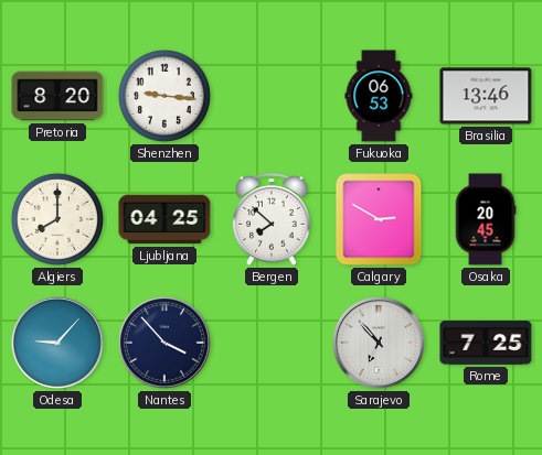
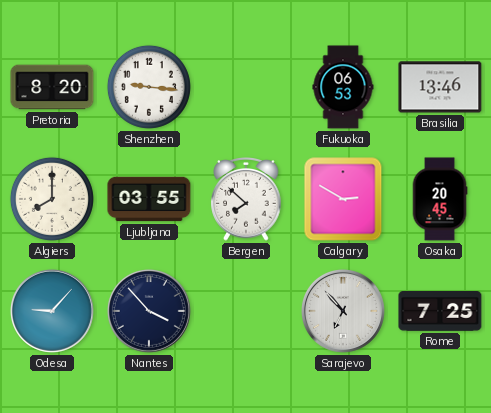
Ljubljana: 04:25 -> 03:55 (149, 199)
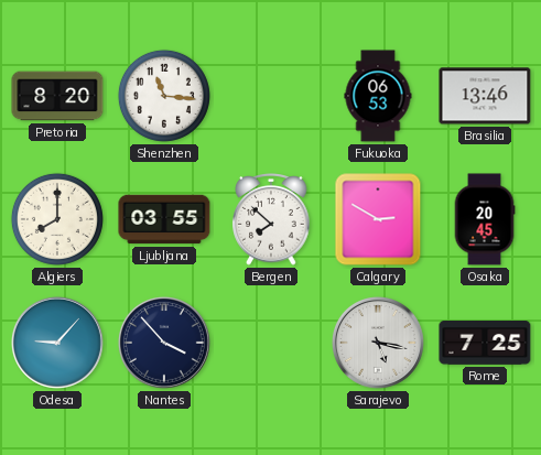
Shenzhen: 9:16 -> 11:16 (164, 96)
Sarajevo: 6:53 -> 5:17 (378, 343)
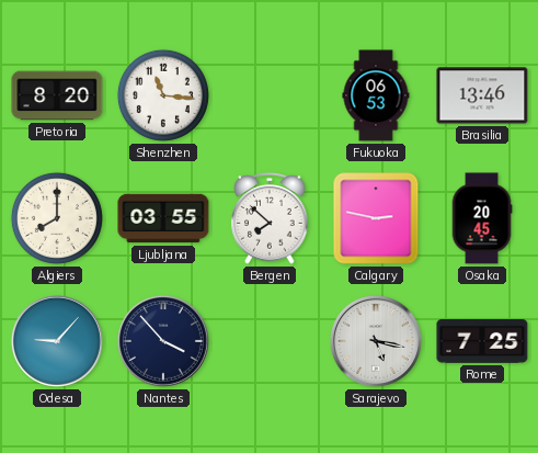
Calgary: 2:50 -> 2:47 (376, 218)
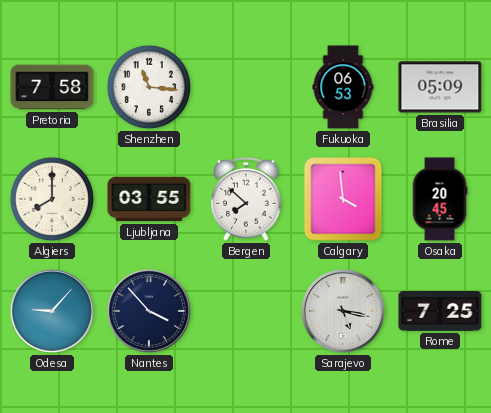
Pretoria: 8:20 -> 7:58 (52, 87)
Brasilia: 13:46 -> 05:09 (440, 87)
Calgary: 2:47 -> 3:59 (343, 199)
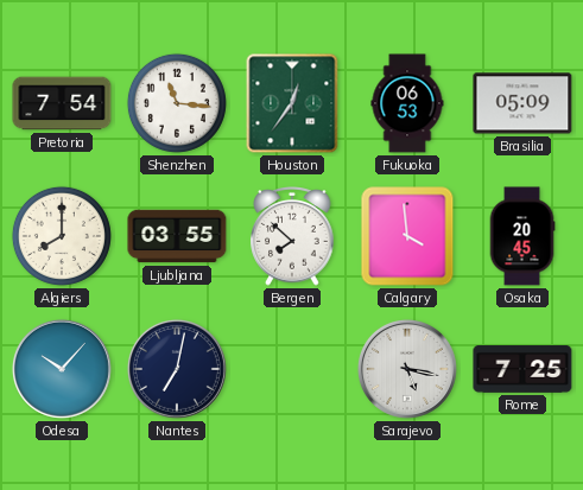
Pretoria: 7:58 -> 7:54 (62, 103)
Houston: none -> 12:36 (292, 103)
Odesa: 9:07 -> 10:07 (62, 369)
Nantes: 3:53 -> 7:02 (177, 369)
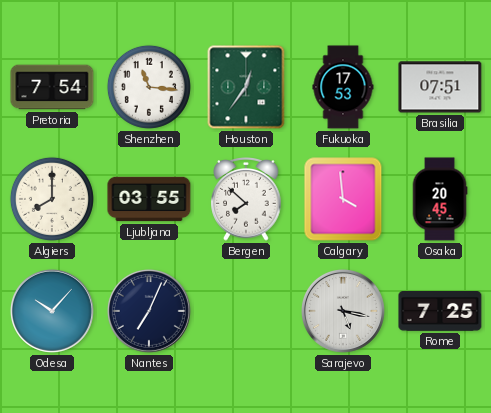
Fukuoka: 06:53 -> 17:53 (343, 87)
Brasilia: 05:09 -> 07:51 (440, 87)
Nantes: 7:02 -> 7:04 (149, 311)
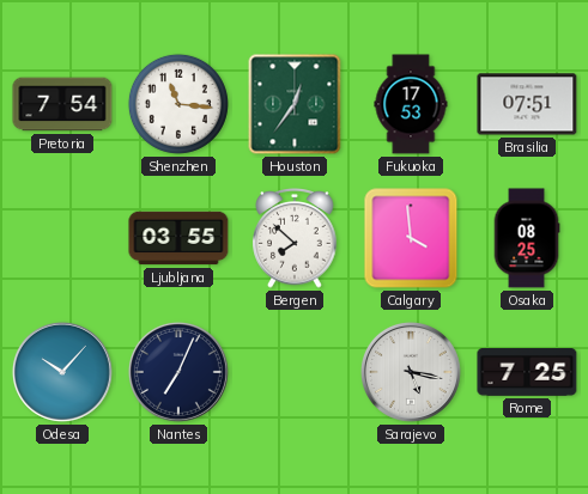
Algiers: 8:00 -> none (52, 199)
Osaka: 20:45 -> 08:25 (527, 238)
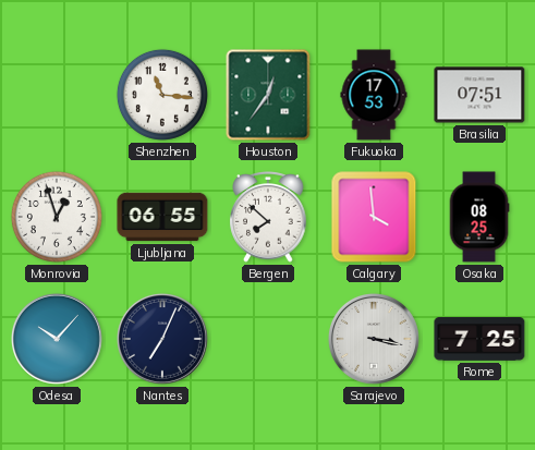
Pretoria: 7:54 -> none (62, 104)
Monrovia: none -> 12:57 (57, 217)
Ljubljana: 03:55 -> 06:55 (162, 217)
Sarajevo: 5:17 -> 3:17 (374, 339)
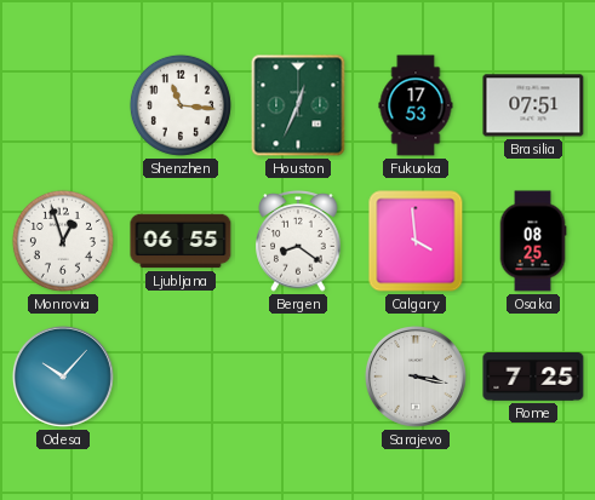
Houston: 12:36 -> 12:34 (298, 105)
Bergen: 7:52 -> 8:21 (298, 242)
Nantes: 7:04 -> none (162, 339)
